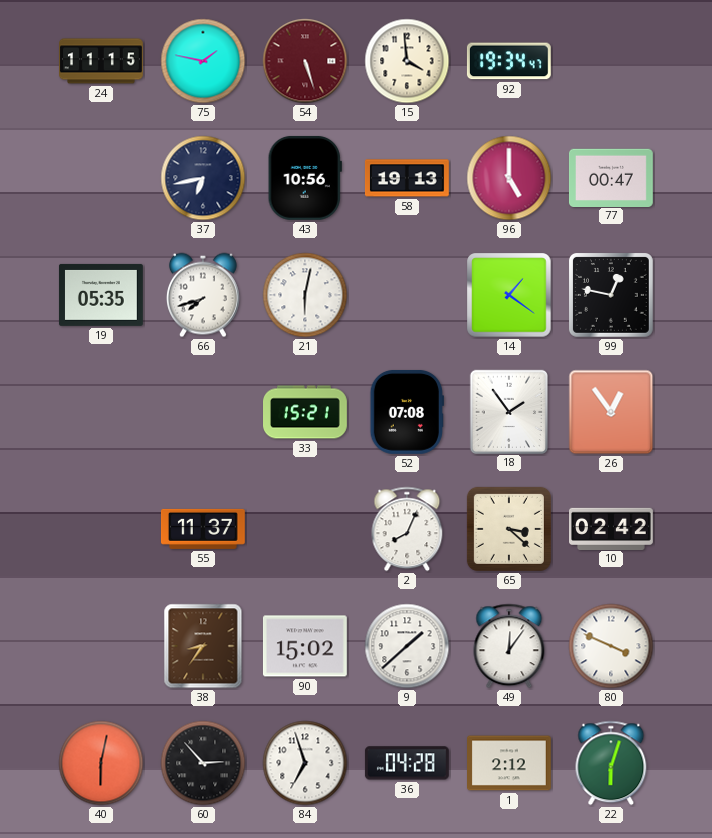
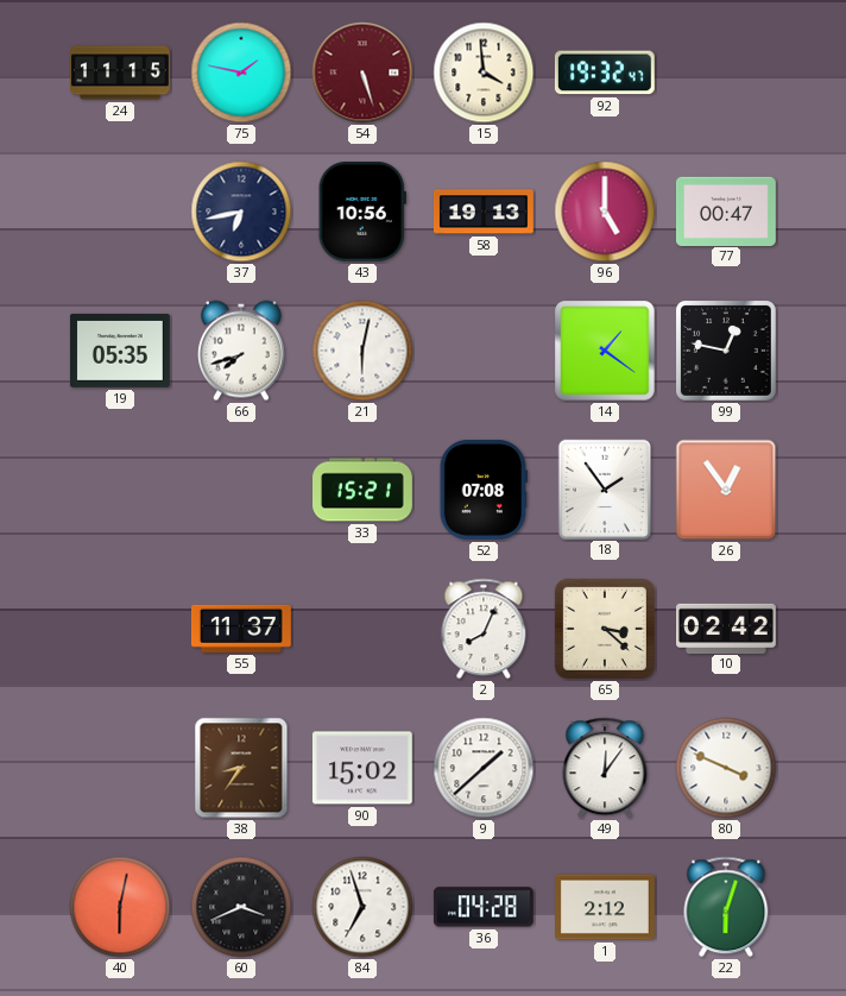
92: 19:34 -> 19:32 (605, 73)
60: 2:53 -> 3:41 (241, 907)
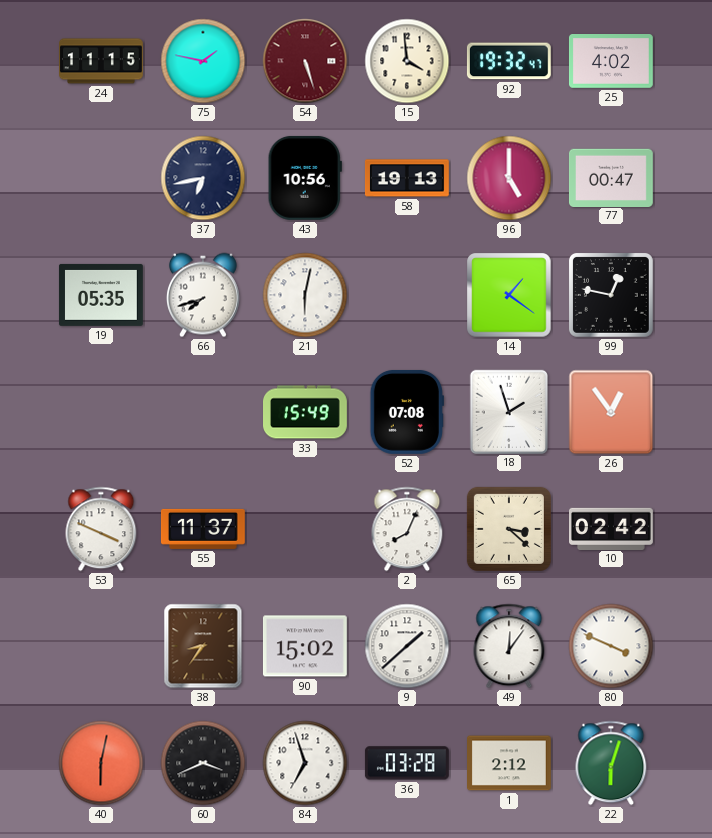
25: none -> 4:02 (611, 62)
33: 15:21 -> 15:49 (306, 412)
18: 1:54 -> 1:57 (508, 411)
53: none -> 3:49 (101, 529)
36: 04:28 -> 03:28 (407, 763)
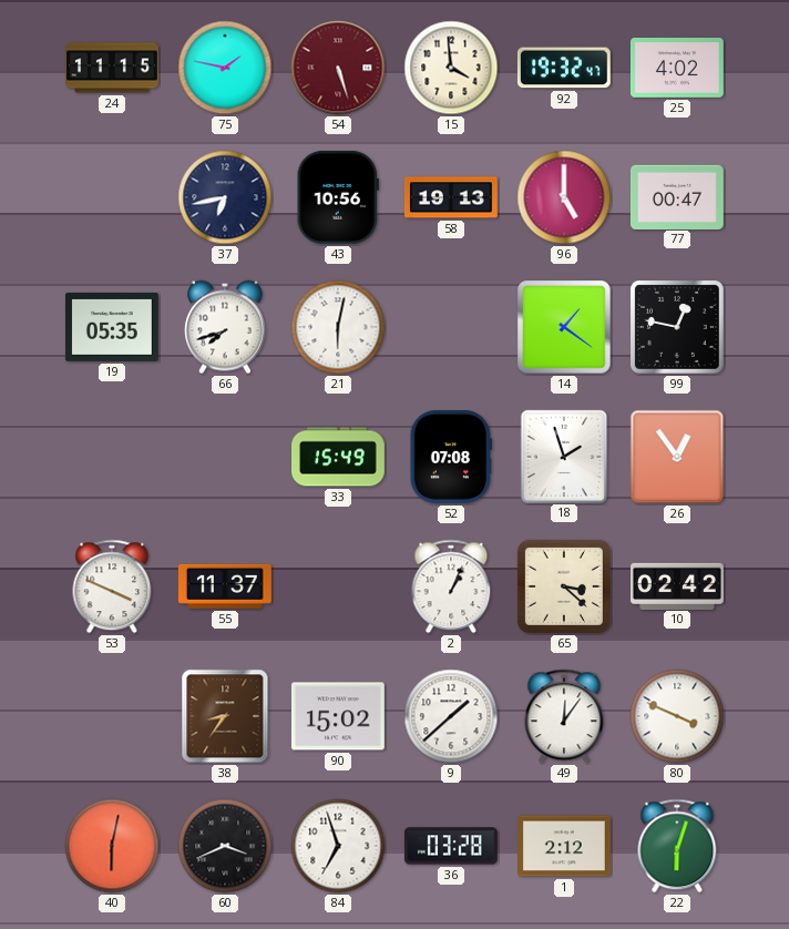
2: 8:04 -> 1:04 (451, 586)
